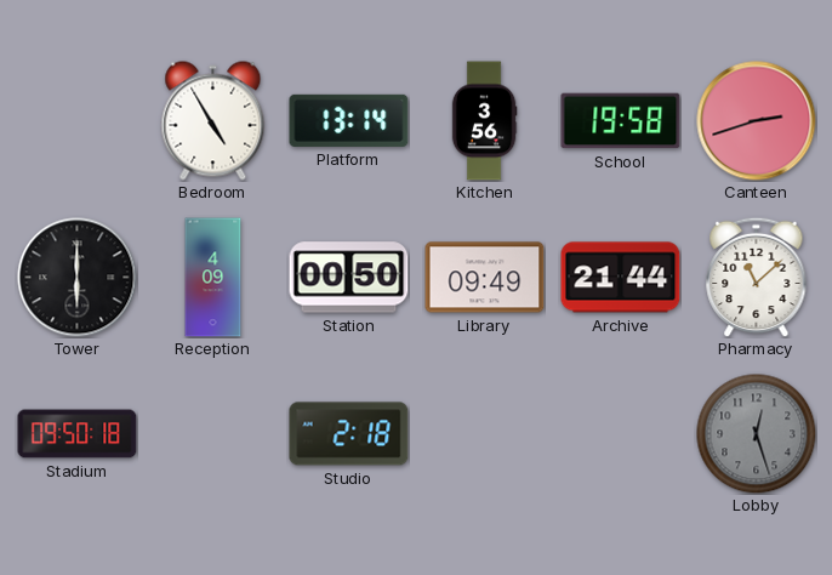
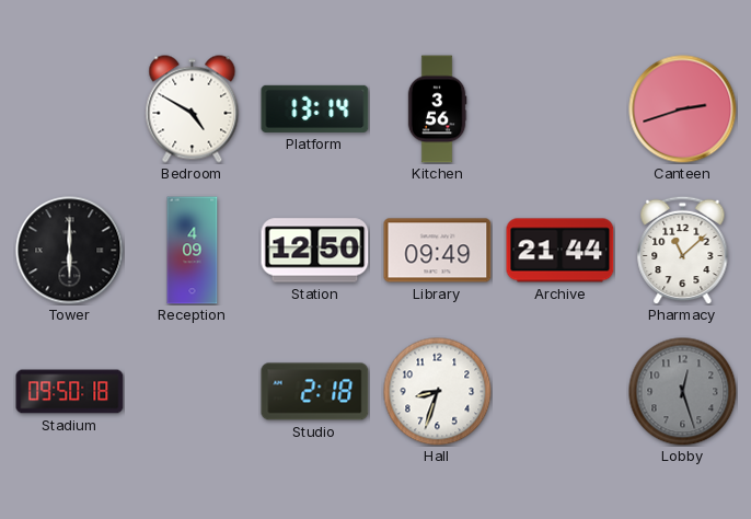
Bedroom: 4:55 -> 4:50 (193, 109)
School: 19:58 -> none (621, 121)
Station: 00:50 -> 12:50 (315, 251)
Hall: none -> 8:33 (438, 392)
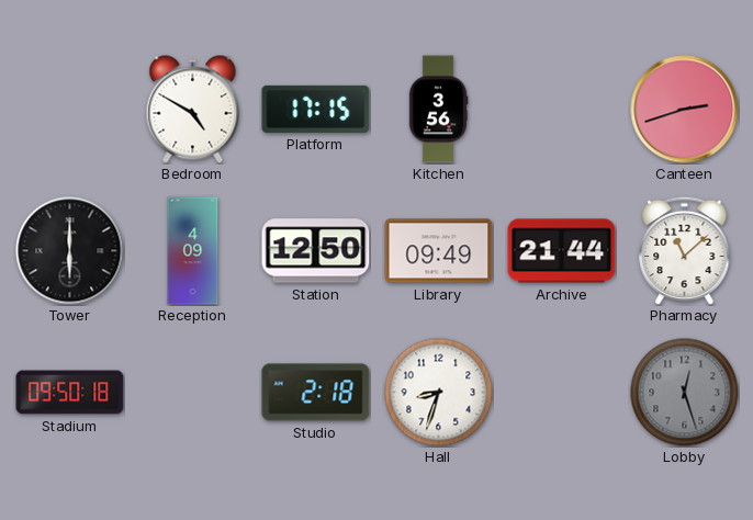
Platform: 13:14 -> 17:15 (316, 109)
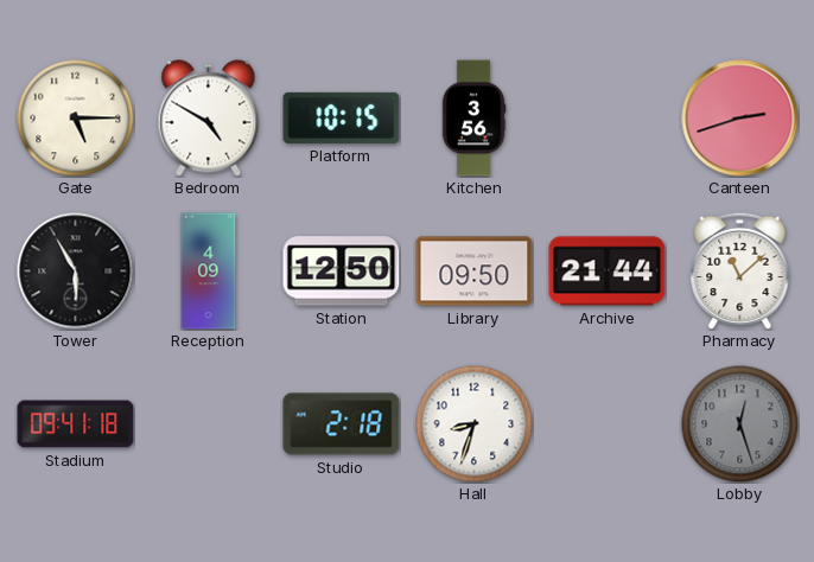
Gate: none -> 5:15 (76, 119)
Platform: 17:15 -> 10:15 (342, 117)
Tower: 6:00 -> 5:55 (76, 272)
Library: 09:49 -> 09:50 (475, 272)
Stadium: 09:50 -> 09:41 (76, 424)
